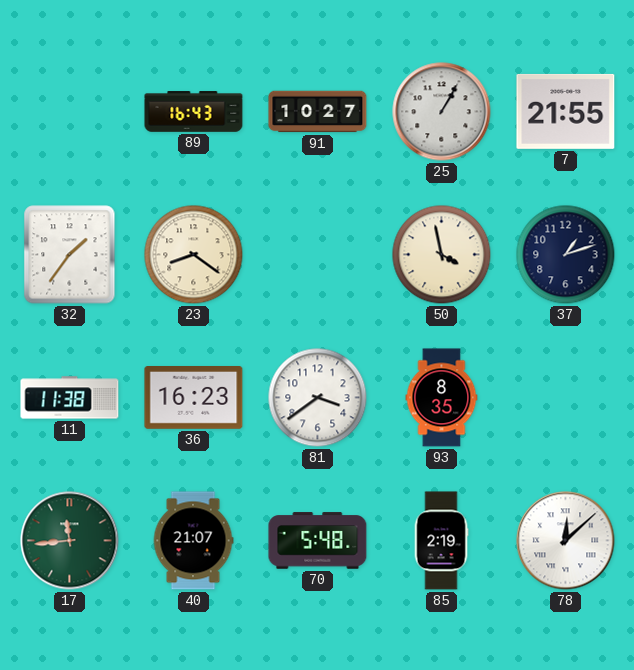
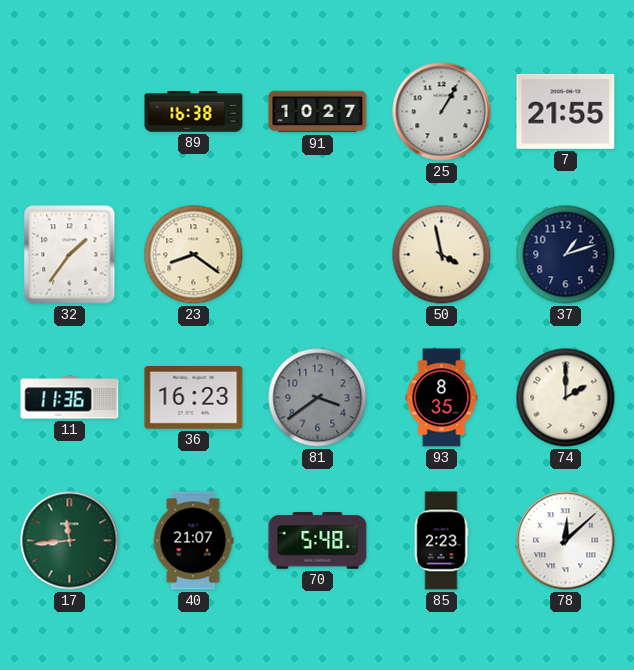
89: 16:43 -> 16:38 (194, 112)
11: 11:38 -> 11:36 (70, 398)
81 dial: white -> grey (318, 398)
74: none -> 2:00 (566, 398)
85: 2:19 -> 2:23 (441, 541)
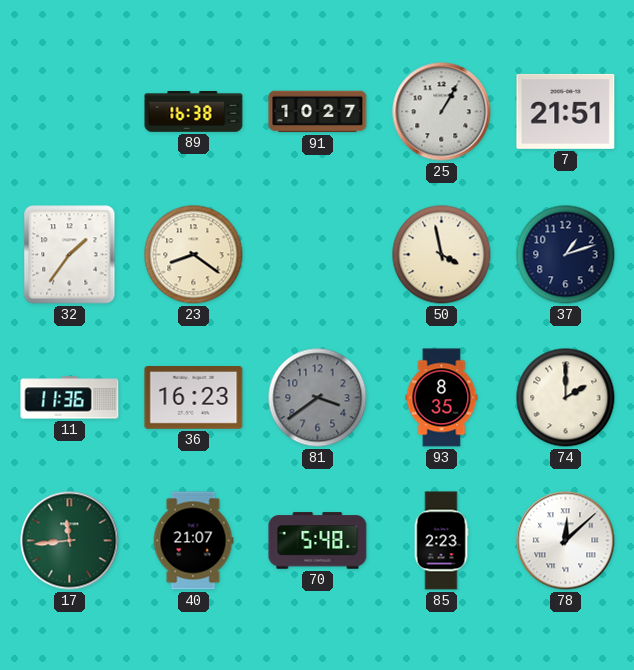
7: 21:55 -> 21:51 (566, 111)
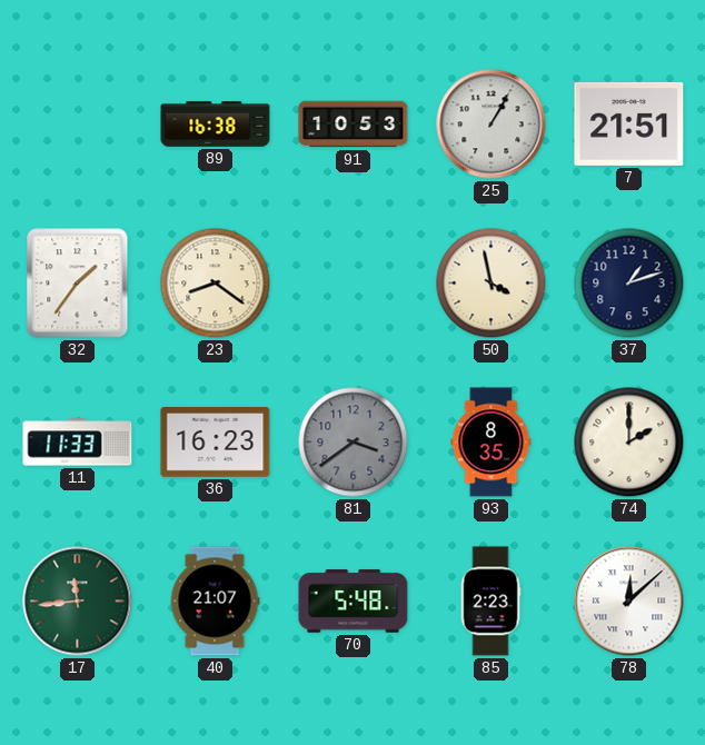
91: 10:27 -> 10:53 (354, 125)
11: 11:36 -> 11:33 (78, 443)
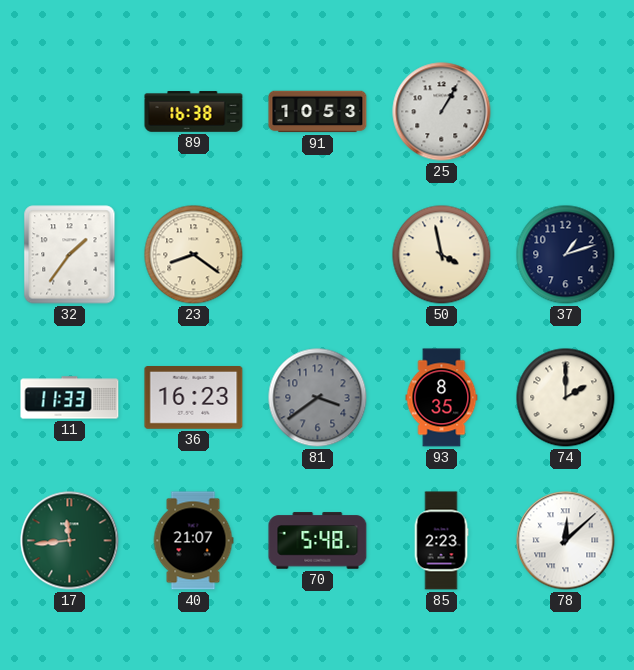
7: 21:51 -> none (629, 123)
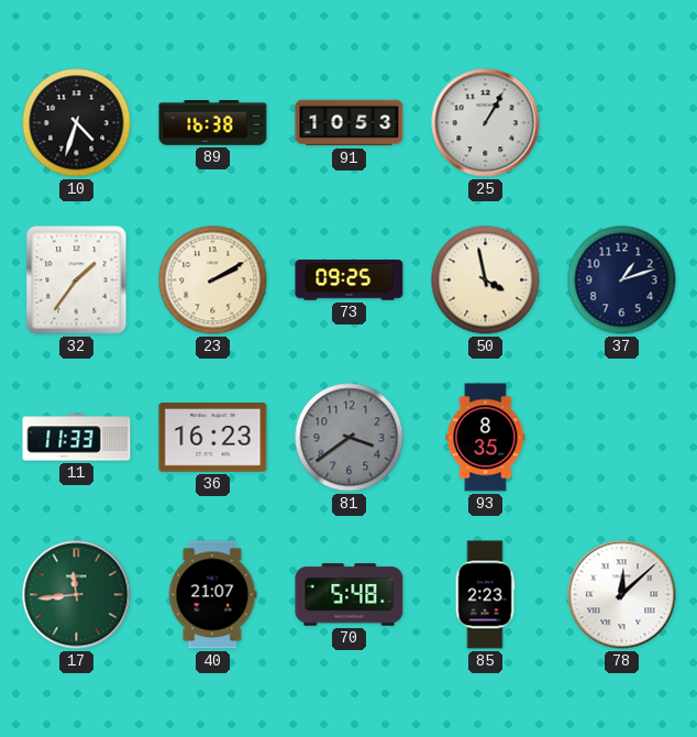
10: none -> 4:33 (77, 123)
23: 8:21 -> 2:10 (213, 280)
73: none -> 09:25 (350, 280)
74: 2:00 -> none (566, 398)
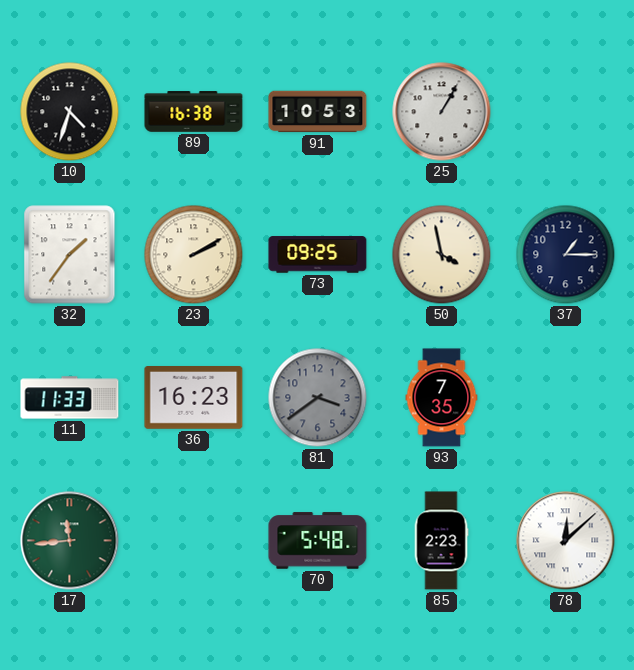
37: 1:12 -> 1:15 (566, 255)
93: 8:35 -> 7:35 (442, 398)
40: 21:07 -> none (212, 595)
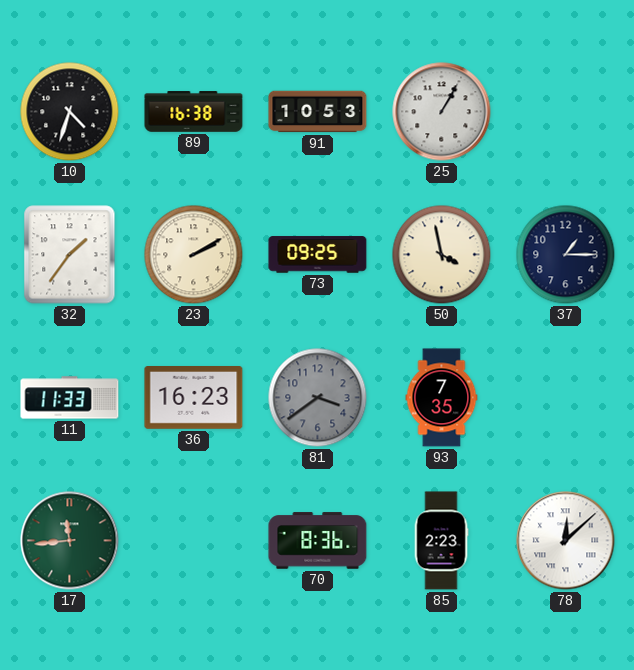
70: 5:48 -> 8:36 (318, 541)
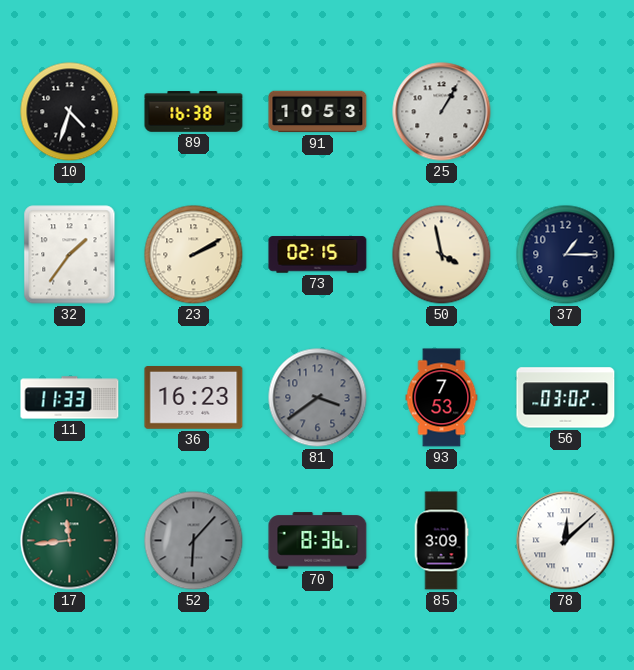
73: 09:25 -> 02:15 (318, 255)
93: 7:35 -> 7:53 (442, 398)
56: none -> 03:02 (566, 398)
52: none -> 6:07 (194, 541)
85: 2:23 -> 3:09 (441, 541)
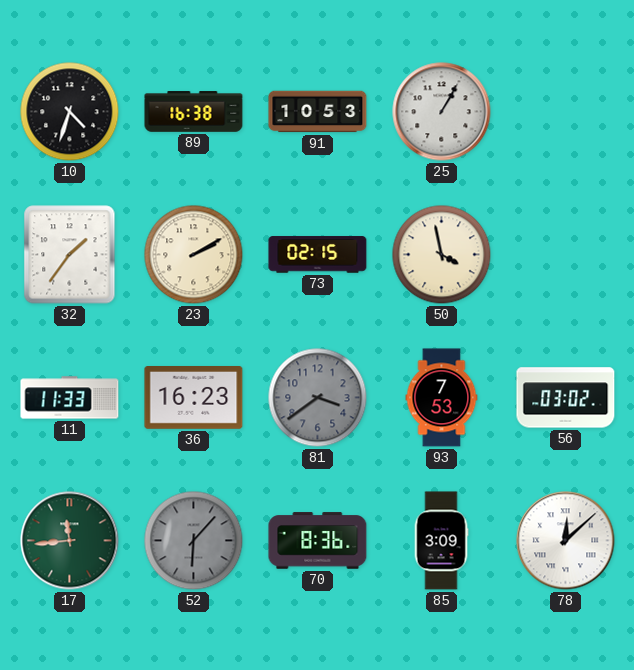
37: 1:15 -> none (566, 255)
